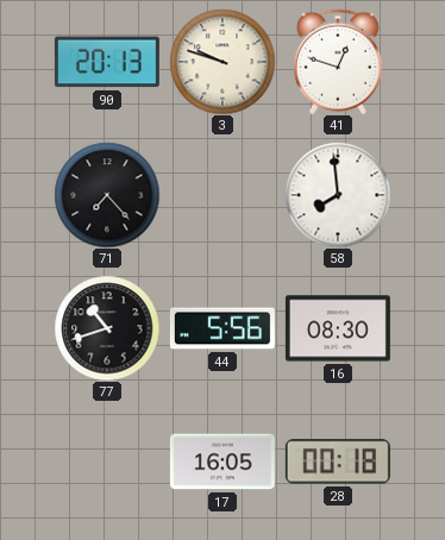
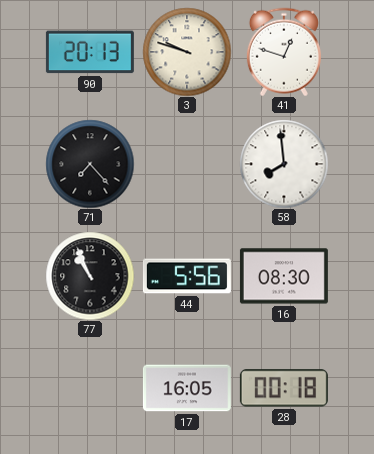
77: 10:42 -> 10:56 (90, 276)
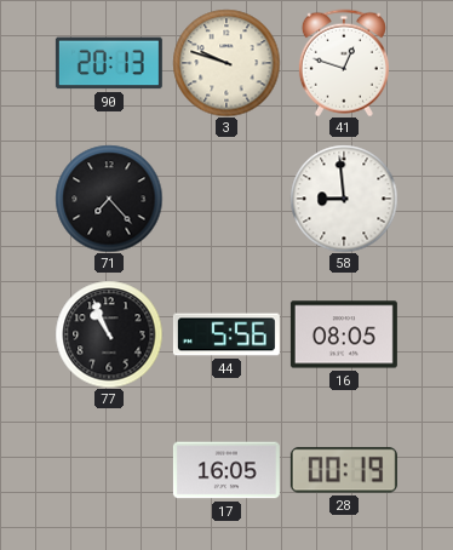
58: 7:59 -> 8:59 (344, 199)
16: 08:30 -> 08:05 (344, 334)
28: 00:18 -> 00:19 (344, 470)
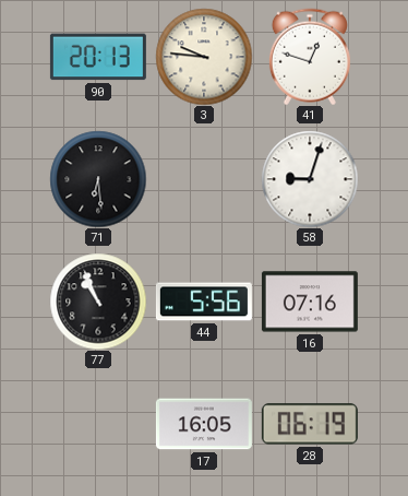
3: 9:48 -> 9:46 (204, 57)
71: 7:23 -> 6:29 (98, 179)
58: 8:59 -> 9:03 (310, 179)
16: 08:05 -> 07:16 (310, 302)
28: 00:19 -> 06:19 (310, 424)
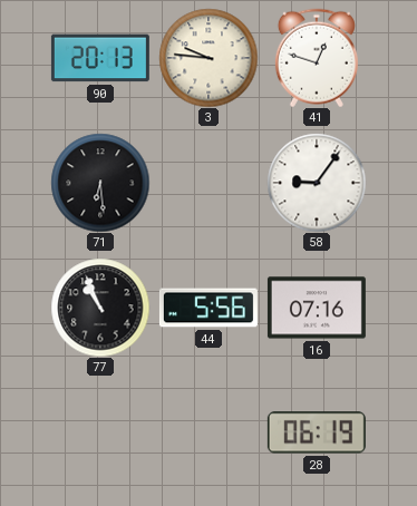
58: 9:03 -> 9:06 (317, 183)
17: 16:05 -> none (204, 424)
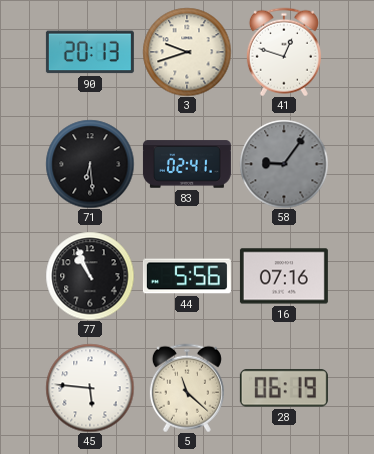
3: 9:46 -> 9:42 (187, 52)
83: none -> 02:41 (187, 164)
58 dial: white -> grey (284, 164)
45: none -> 5:46 (90, 388)
5: none -> 11:22 (187, 388)
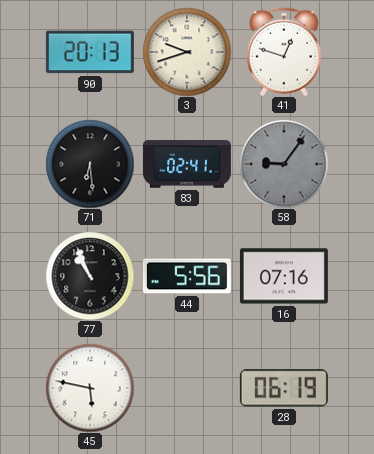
45: 5:46 -> 5:47 (90, 388)
5: 11:22 -> none (187, 388)
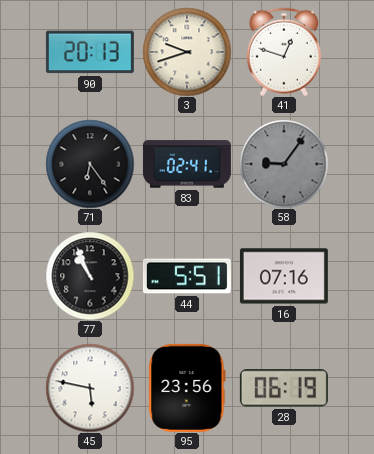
71: 6:29 -> 6:24 (90, 164)
44: 5:56 -> 5:51 (187, 276)
95: none -> 23:56 (187, 388)
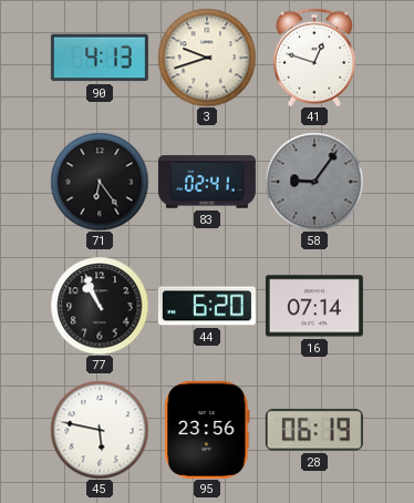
90: 20:13 -> 4:13 (100, 58)
44: 5:51 -> 6:20 (207, 306)
16: 07:16 -> 07:14 (314, 306)
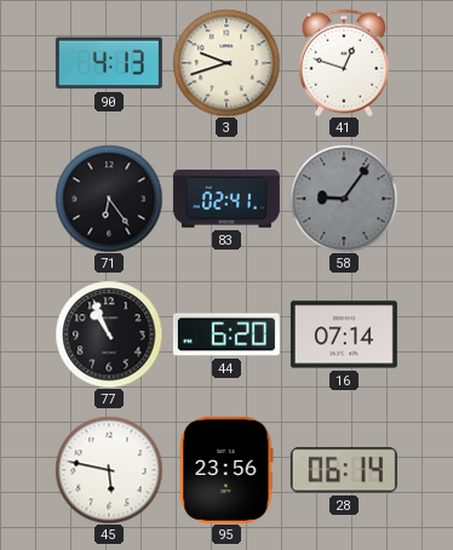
28: 06:19 -> 06:14 (344, 470)
